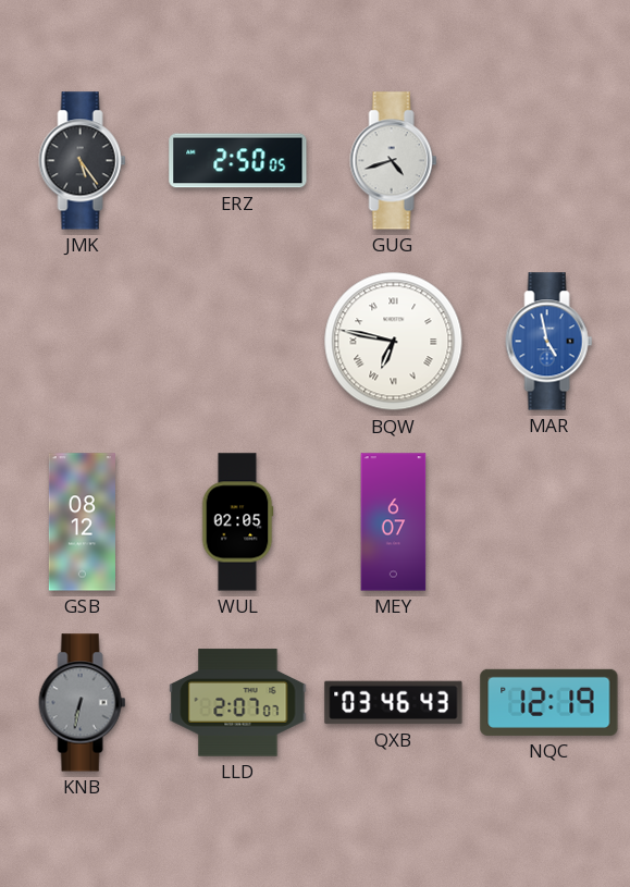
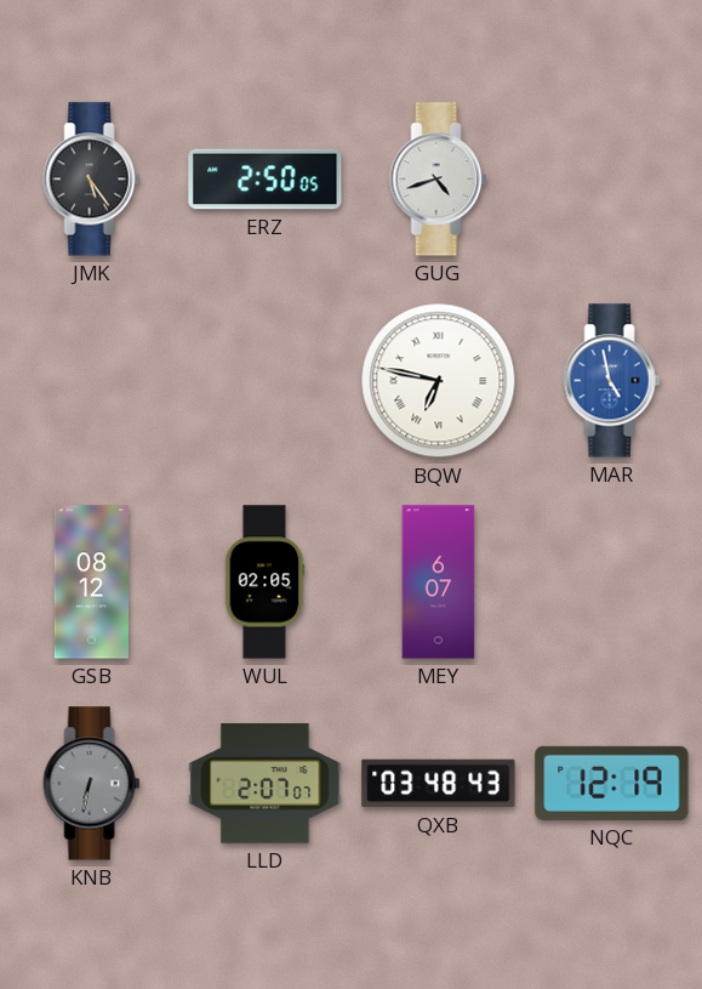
QXB: 03:46 -> 03:48 (439, 784)
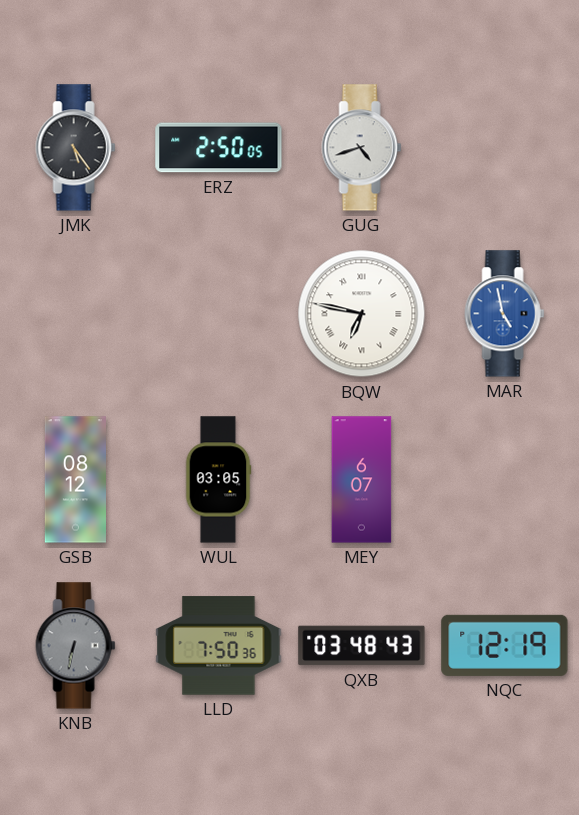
WUL: 02:05 -> 03:05 (218, 480)
LLD: 2:07 -> 7:50 (219, 646)
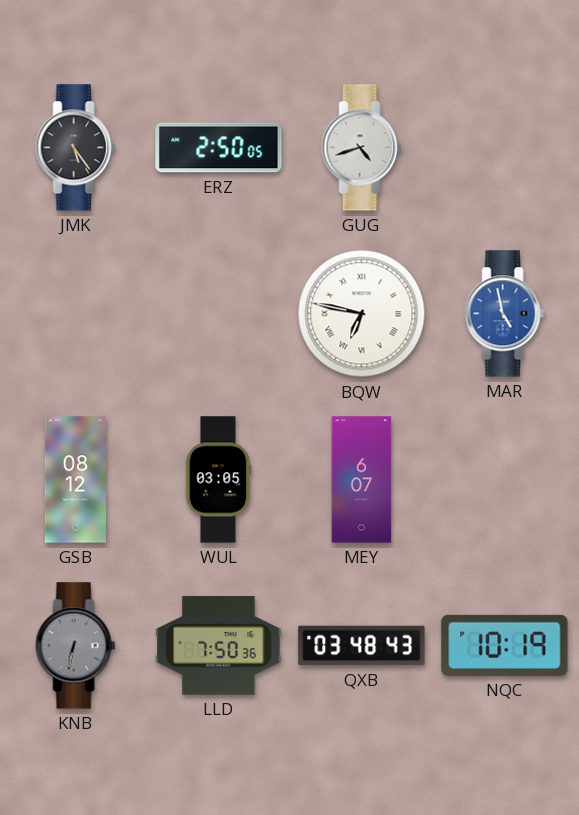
NQC: 12:19 -> 10:19 (505, 645)
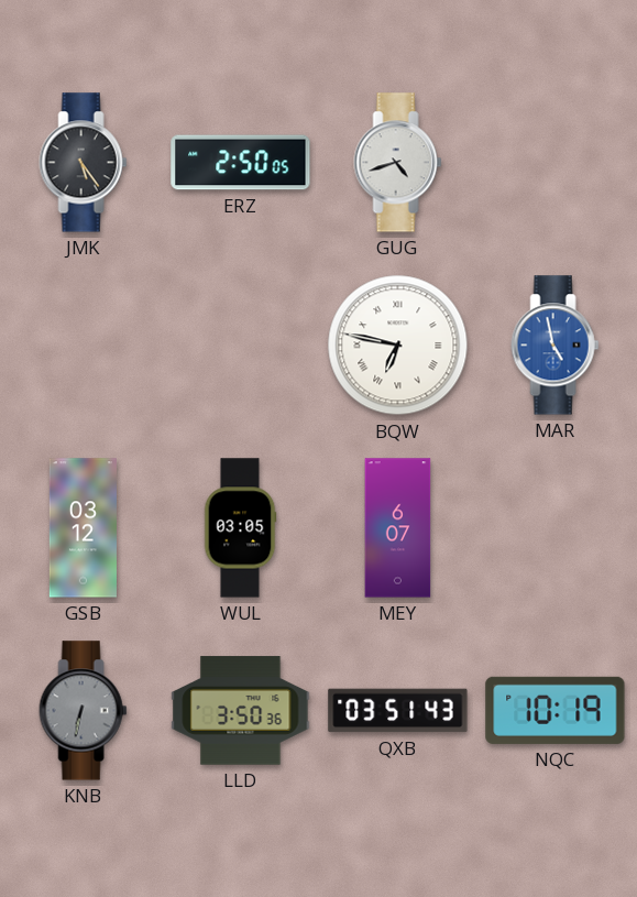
GSB: 08:12 -> 03:12 (83, 528)
LLD: 7:50 -> 3:50 (241, 711)
QXB: 03:48 -> 03:51 (398, 711)
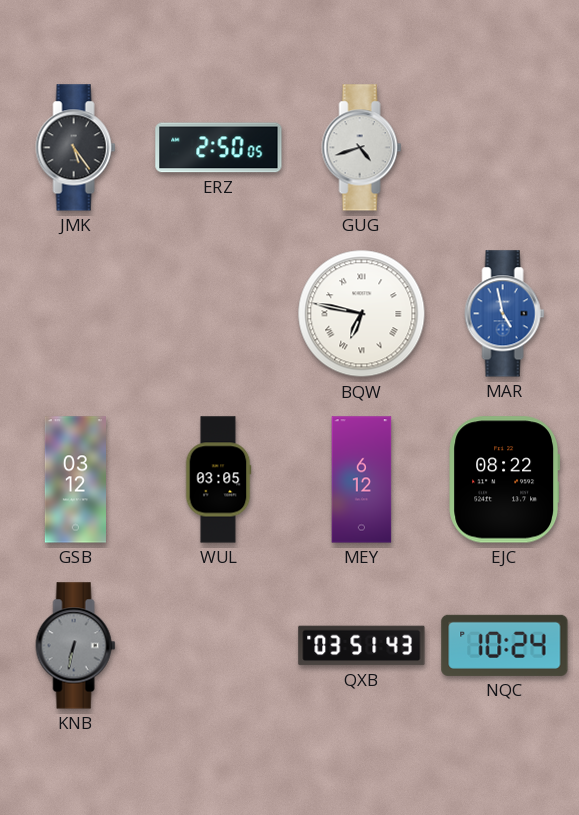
MEY: 6:07 -> 6:12 (362, 480)
EJC: none -> 08:22 (505, 480)
LLD: 3:50 -> none (241, 711)
NQC: 10:19 -> 10:24 (505, 645)
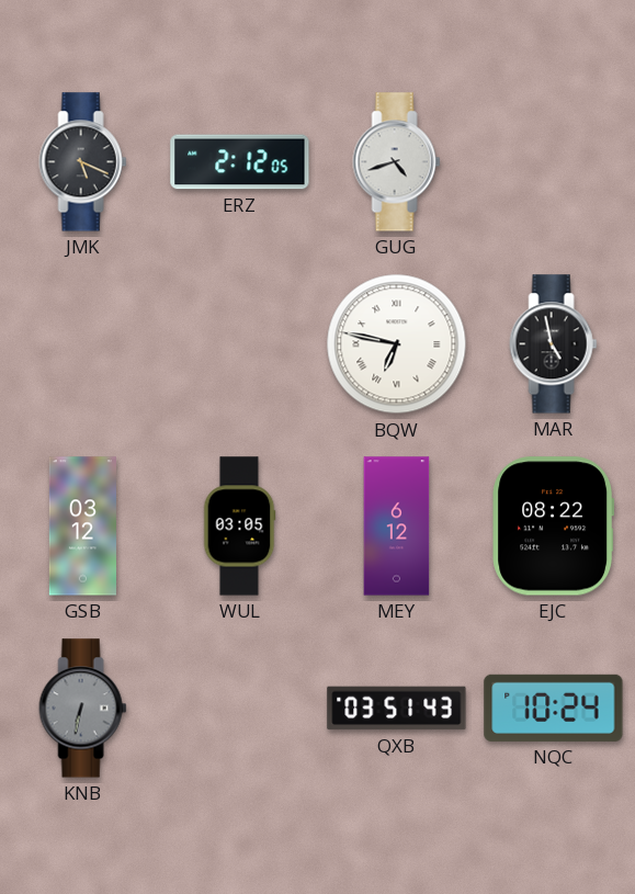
JMK: 5:24 -> 5:19 (83, 162)
ERZ: 2:50 -> 2:12 (240, 162)
MAR dial: blue -> black (554, 344)
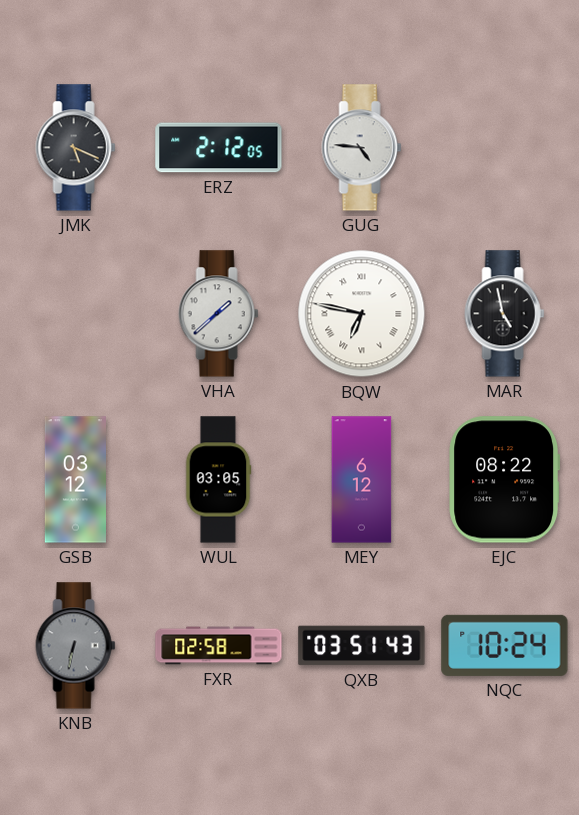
GUG: 4:42 -> 4:46 (362, 148)
VHA: none -> 1:38 (219, 314)
FXR: none -> 02:58 (219, 646)
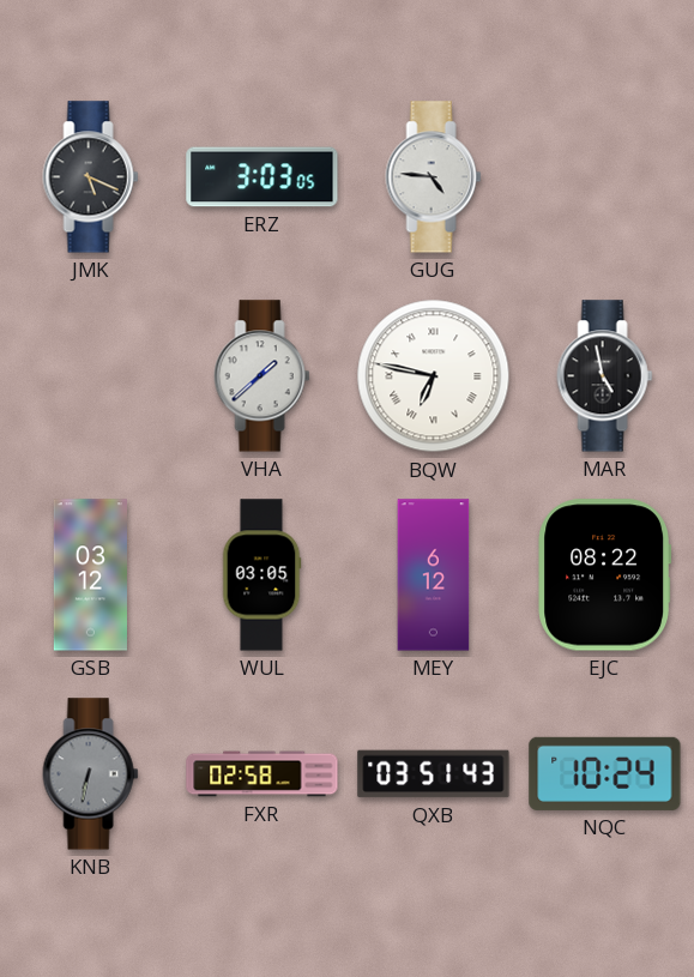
ERZ: 2:12 -> 3:03 (262, 177)
